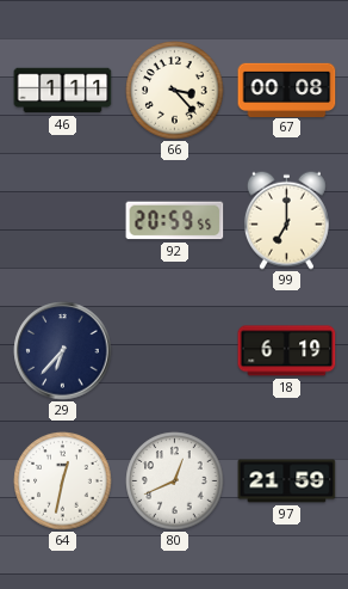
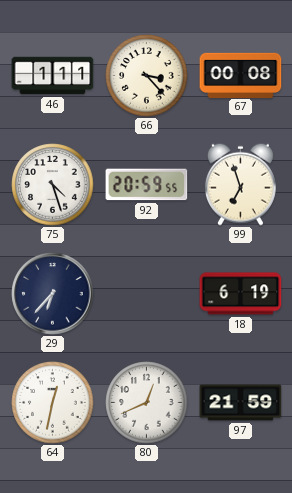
75: none -> 4:27 (53, 185)
99: 7:00 -> 6:57 (240, 184)
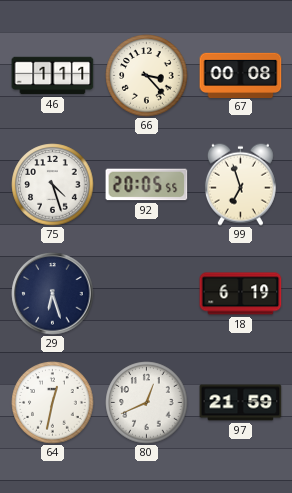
92: 20:59 -> 20:05 (147, 185)
29: 6:37 -> 6:27 (53, 294)
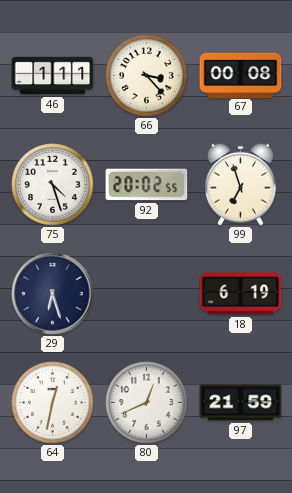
92: 20:05 -> 20:02 (147, 185)
